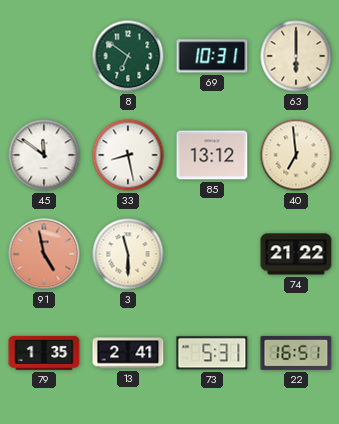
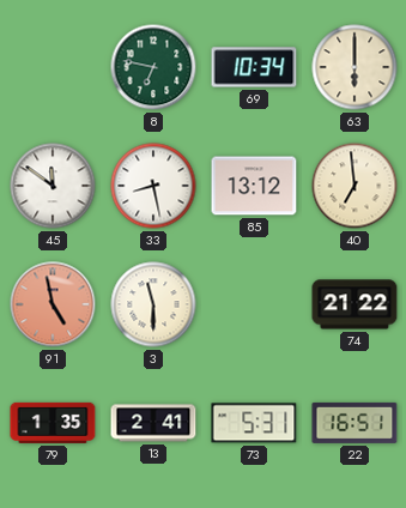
8: 6:51 -> 6:47 (153, 67)
69: 10:31 -> 10:34 (254, 67)
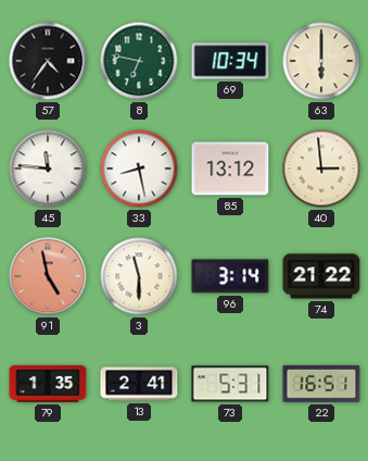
57: none -> 4:36 (48, 61)
45: 11:51 -> 11:46 (48, 169)
40: 6:59 -> 2:59 (321, 169)
96: none -> 3:14 (230, 276)
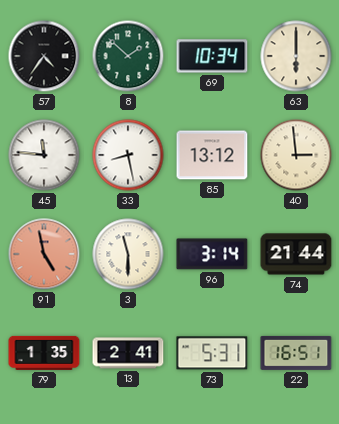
8: 6:47 -> 1:52 (128, 56)
74: 21:22 -> 21:44 (296, 254)
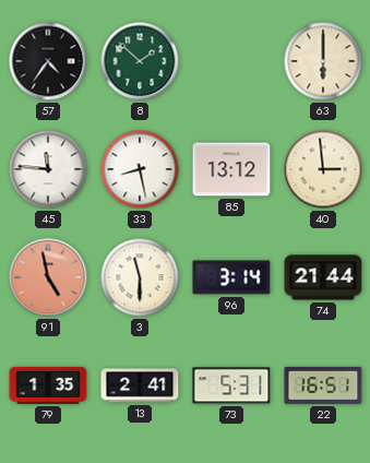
69: 10:34 -> none (212, 56)
